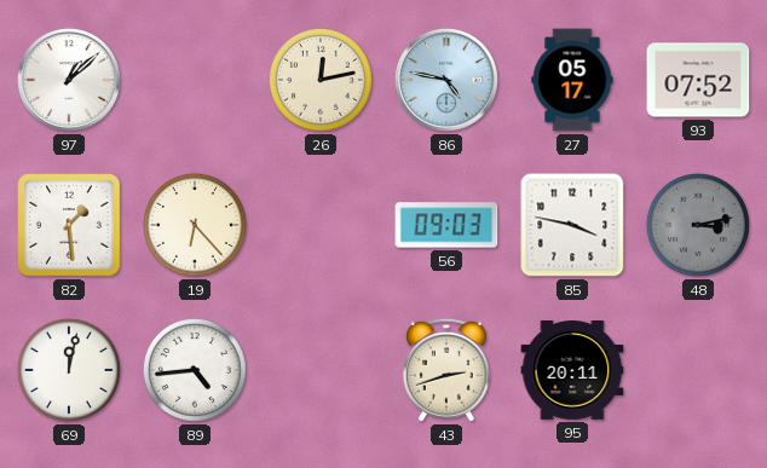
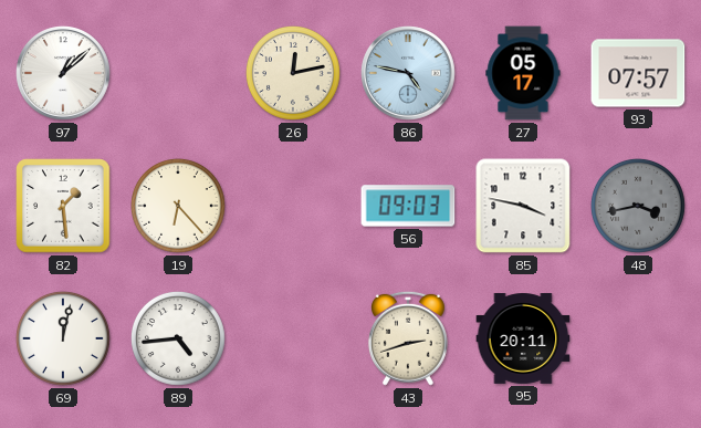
93: 07:52 -> 07:57 (638, 73)
48: 3:13 -> 3:43 (638, 206)
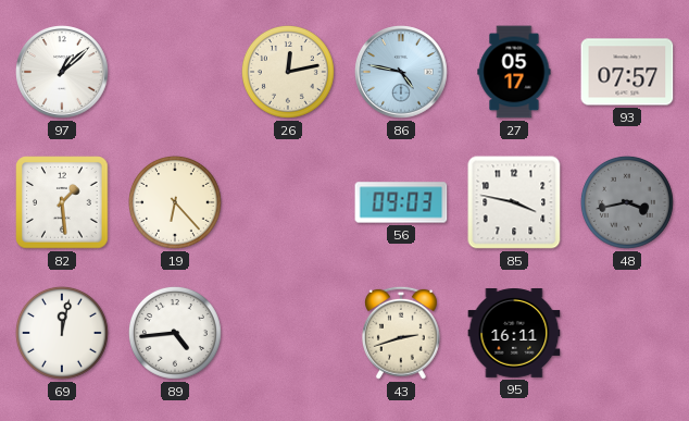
95: 20:11 -> 16:11 (514, 334)
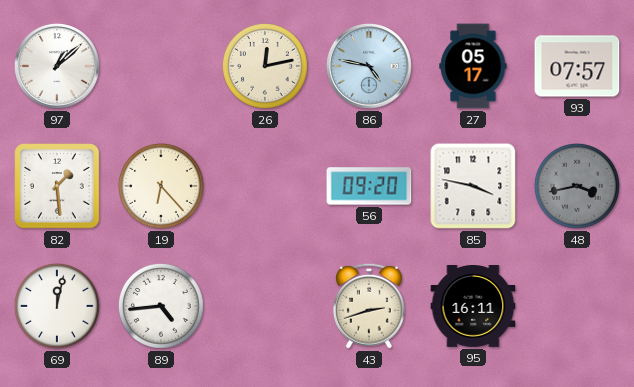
56: 09:03 -> 09:20 (369, 186)
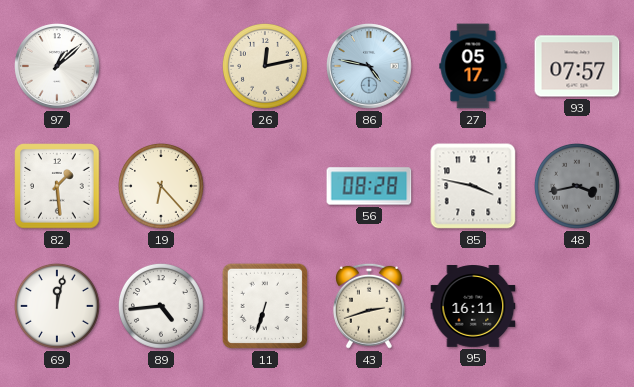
56: 09:20 -> 08:28 (369, 186)
11: none -> 6:33 (265, 306)
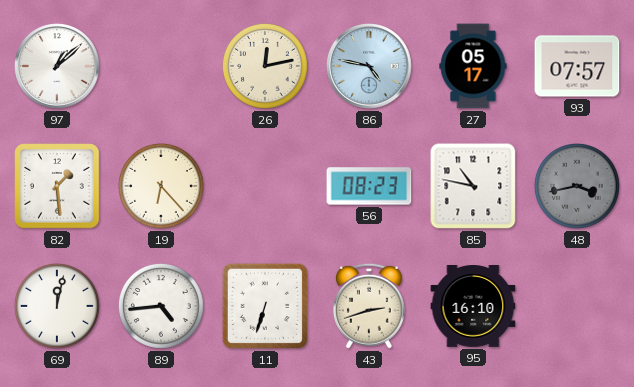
56: 08:28 -> 08:23 (369, 186)
85: 3:47 -> 10:47 (473, 186)
95: 16:11 -> 16:10 (473, 307)
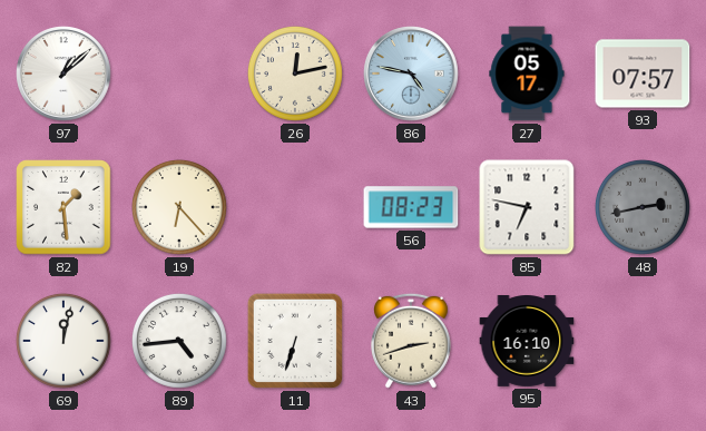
85: 10:47 -> 6:47 (527, 207)
48: 3:43 -> 2:43 (643, 207)
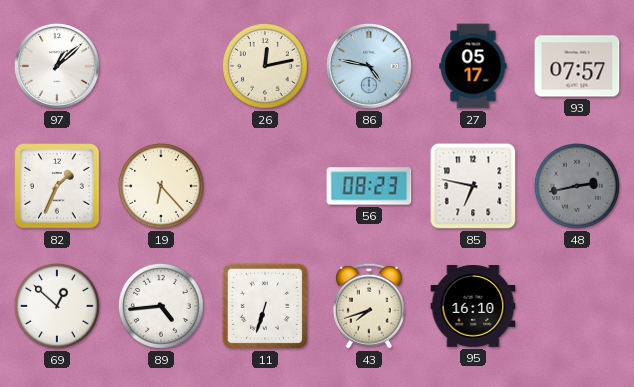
82: 1:29 -> 1:34 (57, 186)
69: 12:02 -> 12:52 (57, 306)
43: 2:42 -> 7:42 (369, 306)
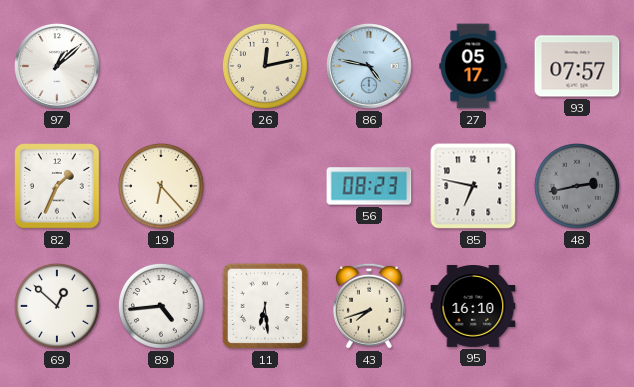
11: 6:33 -> 6:29 (265, 306)
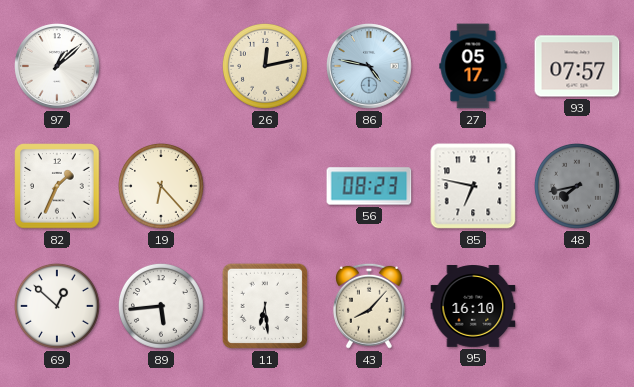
48: 2:43 -> 7:43 (577, 186)
89: 4:44 -> 5:44 (161, 306)
43: 7:42 -> 8:07 (369, 306)
